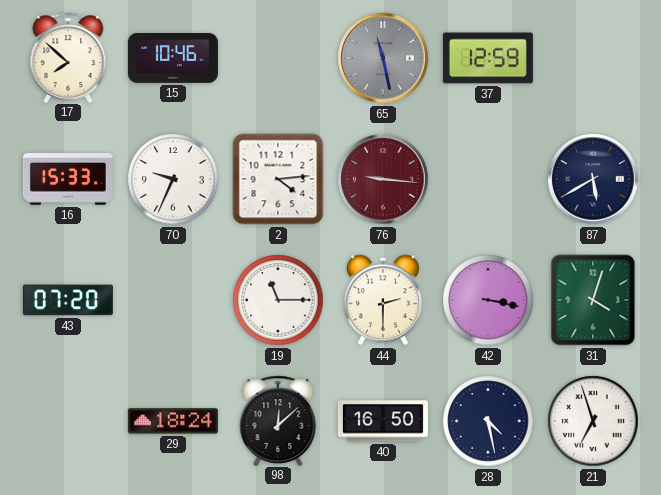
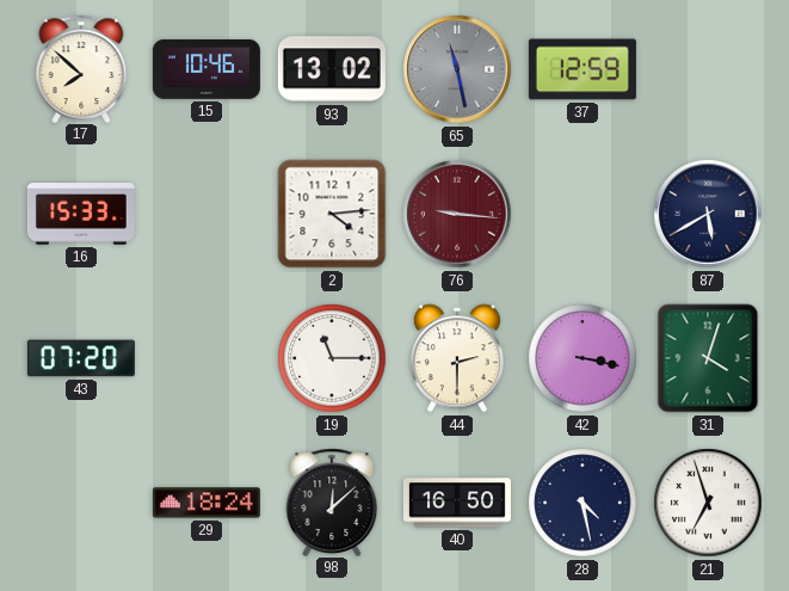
93: none -> 13:02 (332, 69)
70: 9:34 -> none (173, 179)
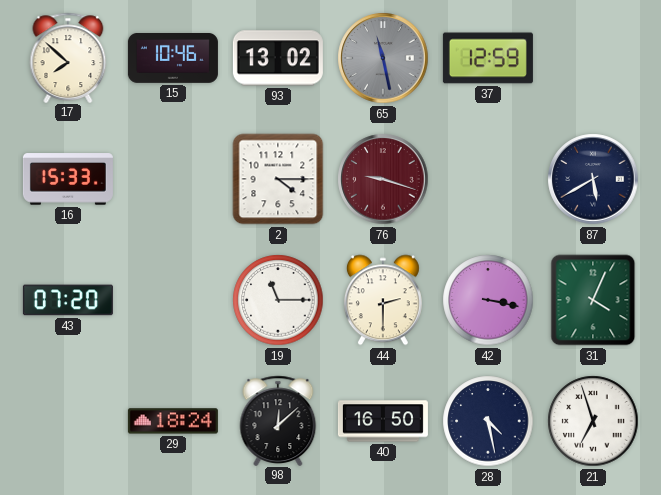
2: 4:14 -> 4:15 (278, 179)
76: 9:16 -> 9:18 (383, 179)
31: 4:03 -> 4:04 (593, 300)
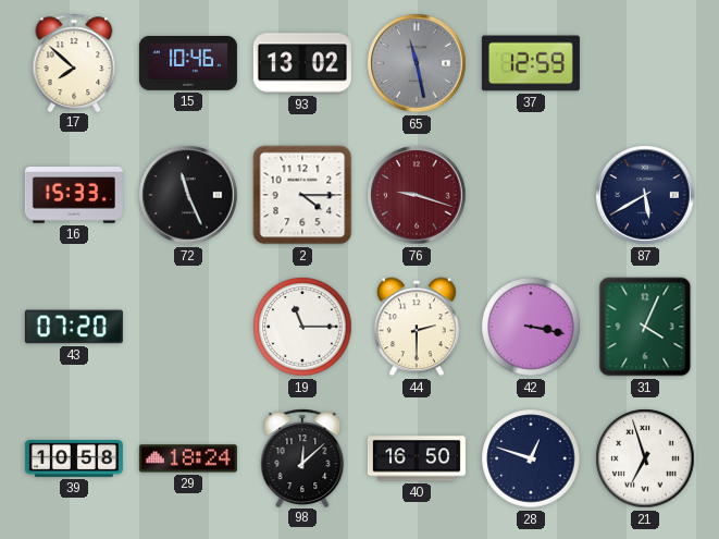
72: none -> 11:26 (188, 195)
39: none -> 10:58 (74, 458)
28: 4:28 -> 12:48 (531, 458)
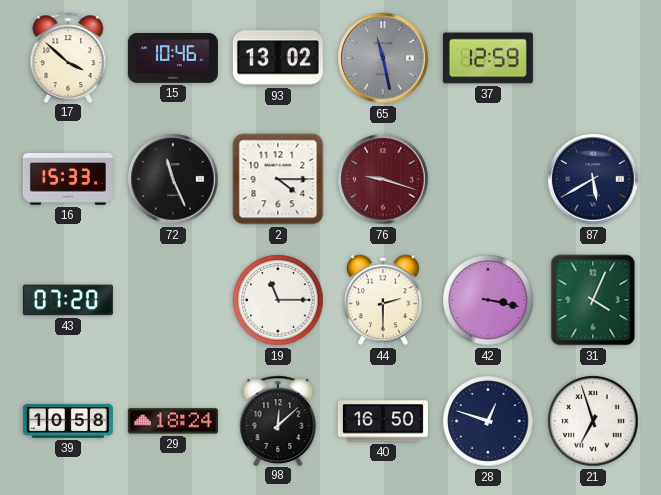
17: 7:52 -> 3:52 (68, 57)
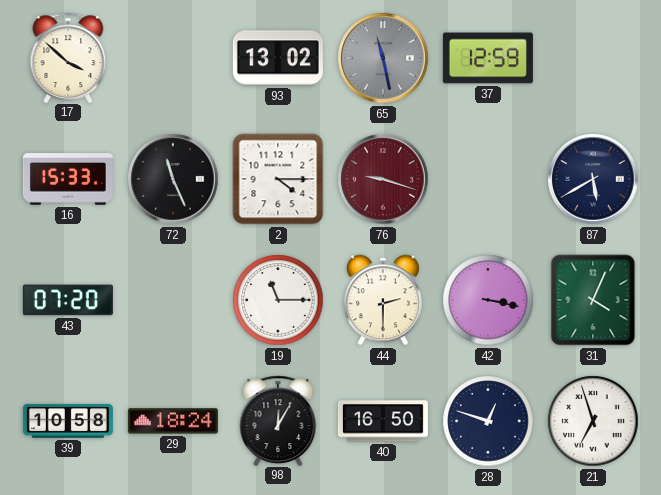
15: 10:46 -> none (173, 59)
98: 12:08 -> 12:05 (278, 420)
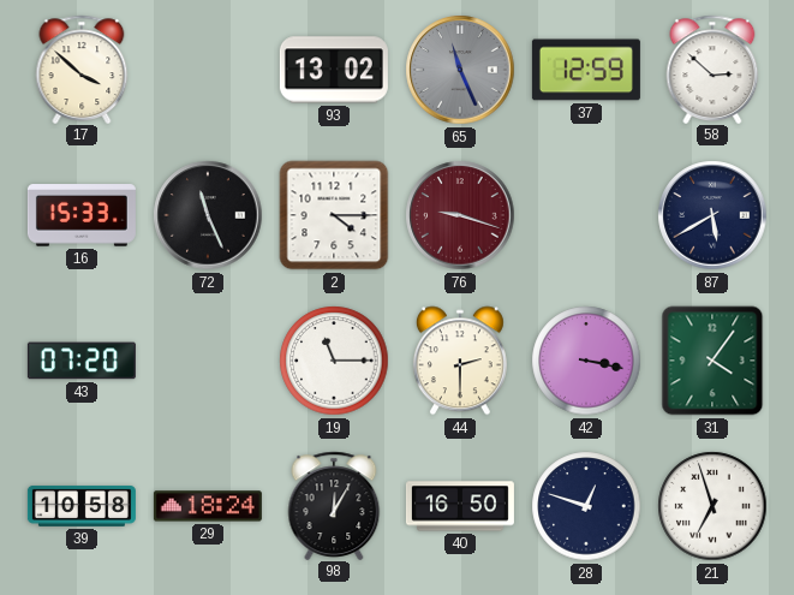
65: 11:28 -> 11:26 (460, 70)
58: none -> 2:52 (712, 69)
31: 4:04 -> 4:06 (712, 361)
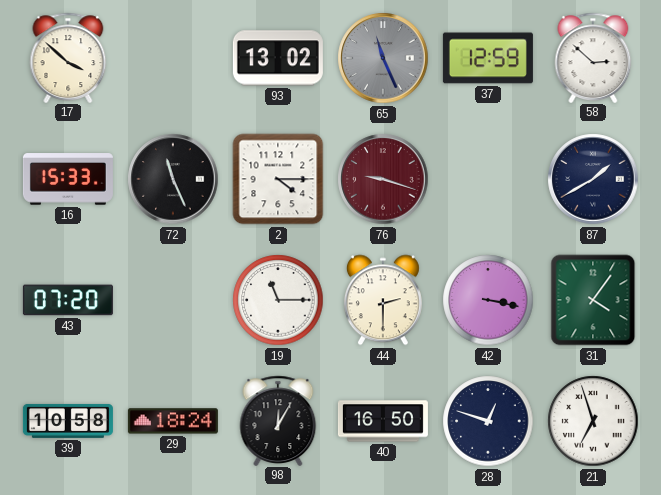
87: 5:40 -> 1:40 (593, 179)
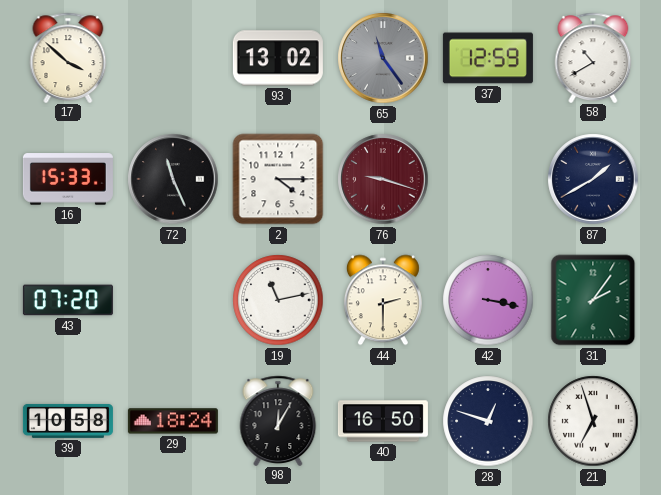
65: 11:26 -> 11:24 (383, 58)
58: 2:52 -> 10:40 (593, 57)
19: 11:15 -> 11:13 (278, 300)
31: 4:06 -> 2:06 (593, 300)
